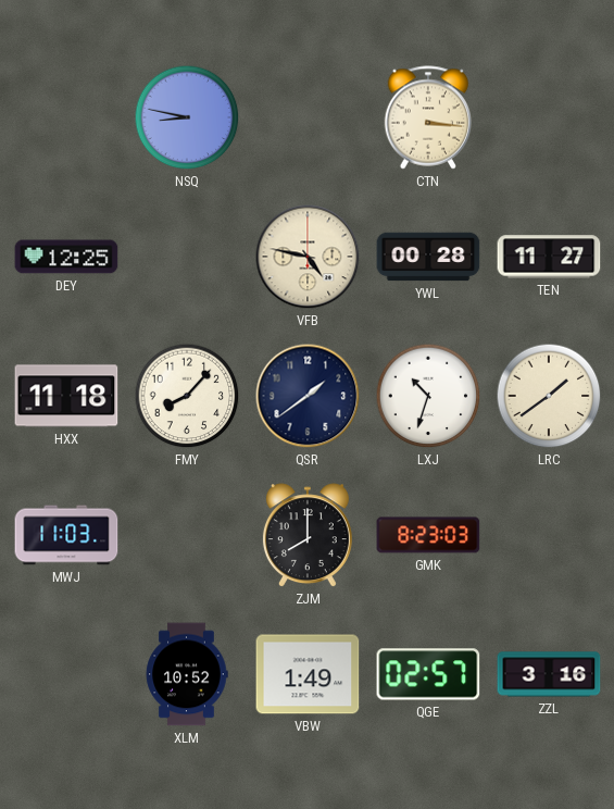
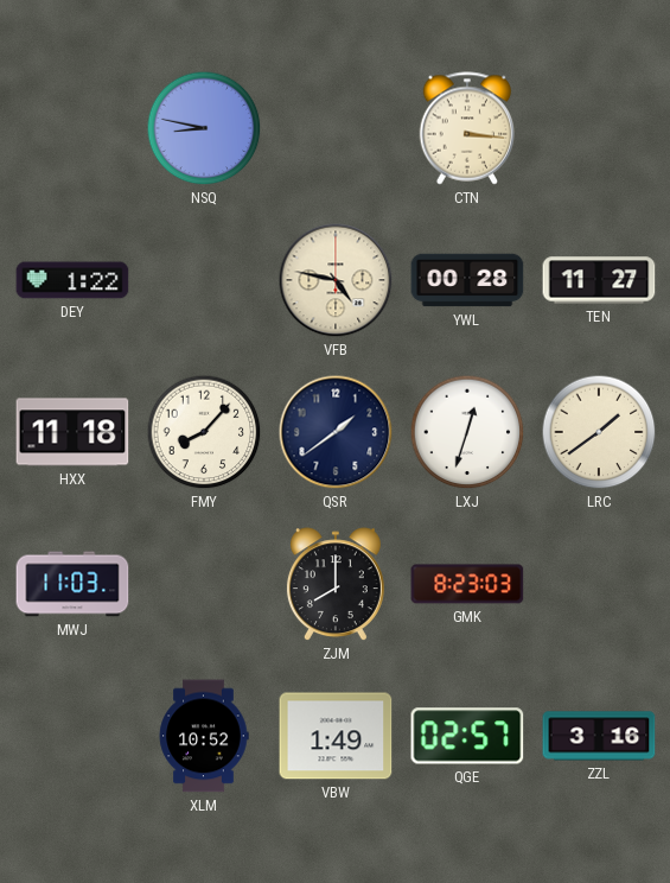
DEY: 12:25 -> 1:22 (72, 280)
LXJ: 10:33 -> 12:33 (467, 432)
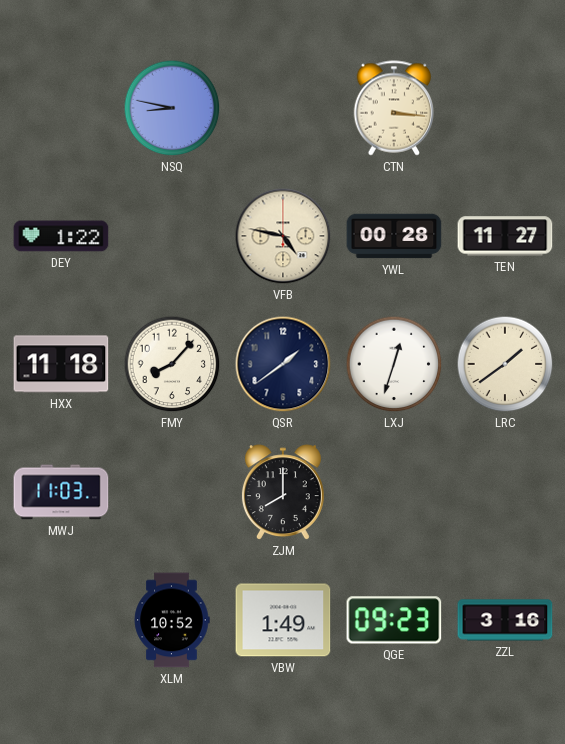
GMK: 8:23 -> none (467, 584)
QGE: 02:57 -> 09:23 (394, 620)
